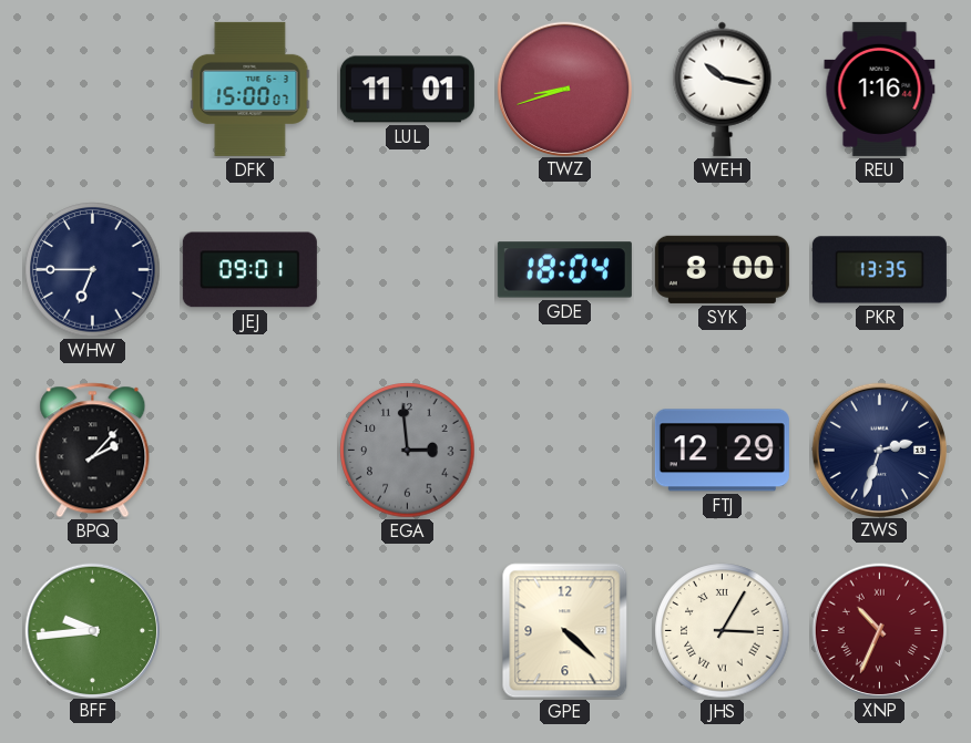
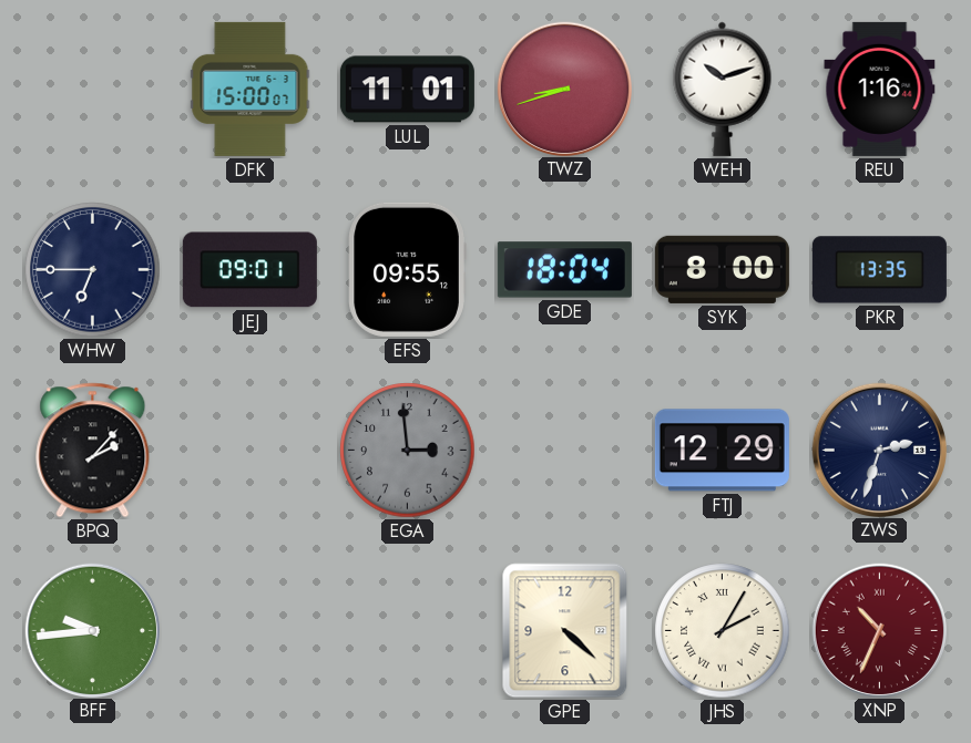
WEH: 10:17 -> 10:12 (723, 89)
EFS: none -> 09:55 (407, 269)
JHS: 3:05 -> 2:05 (723, 631)
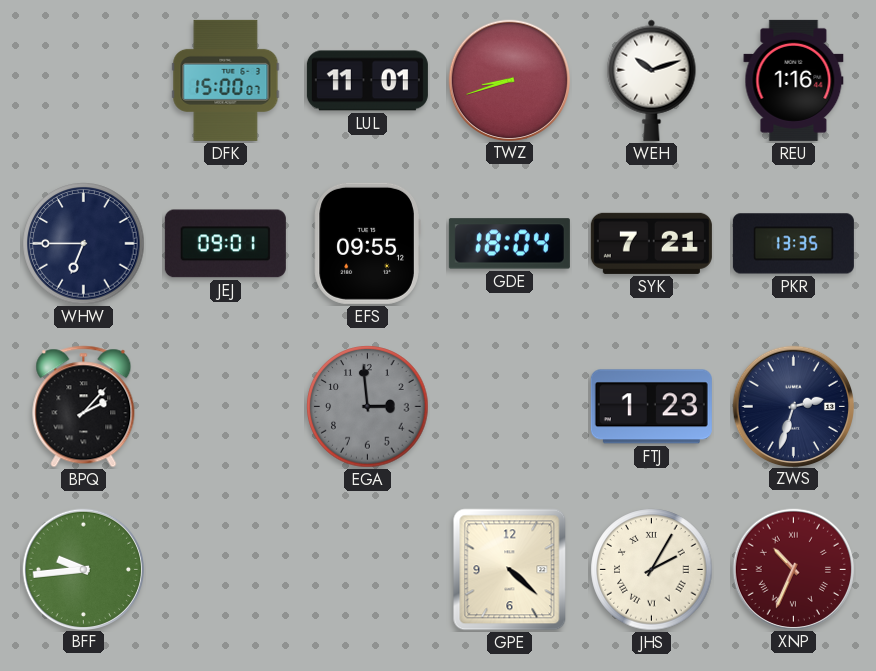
SYK: 8:00 -> 7:21 (651, 243)
FTJ: 12:29 -> 1:23 (651, 407)
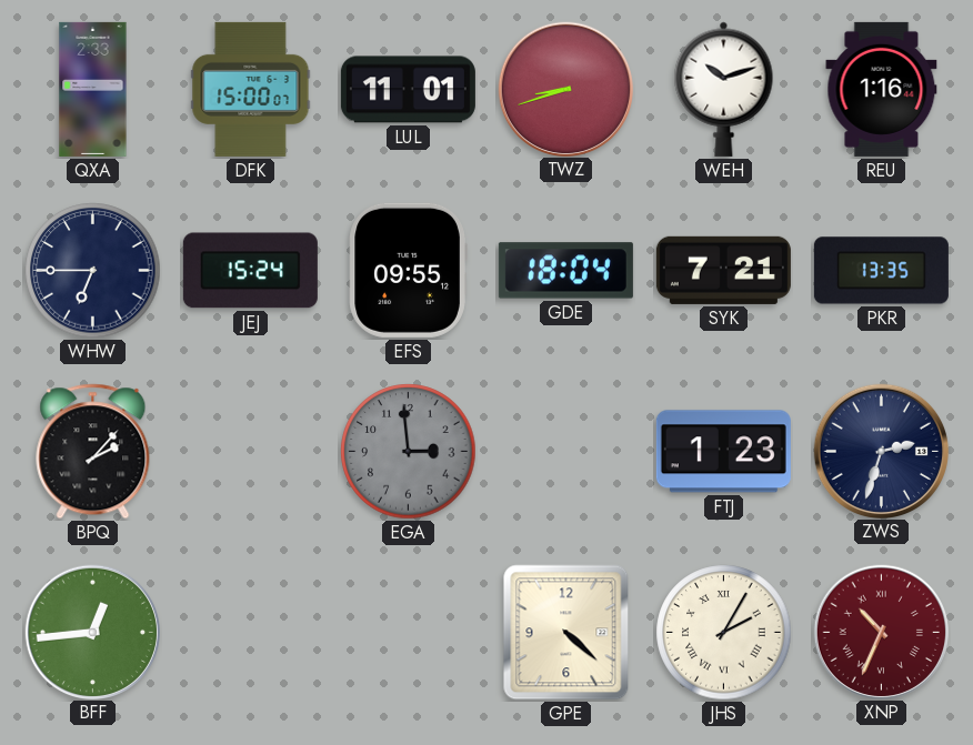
QXA: none -> 2:33 (93, 89)
JEJ: 09:01 -> 15:24 (250, 271)
BFF: 9:44 -> 12:44 (92, 632)
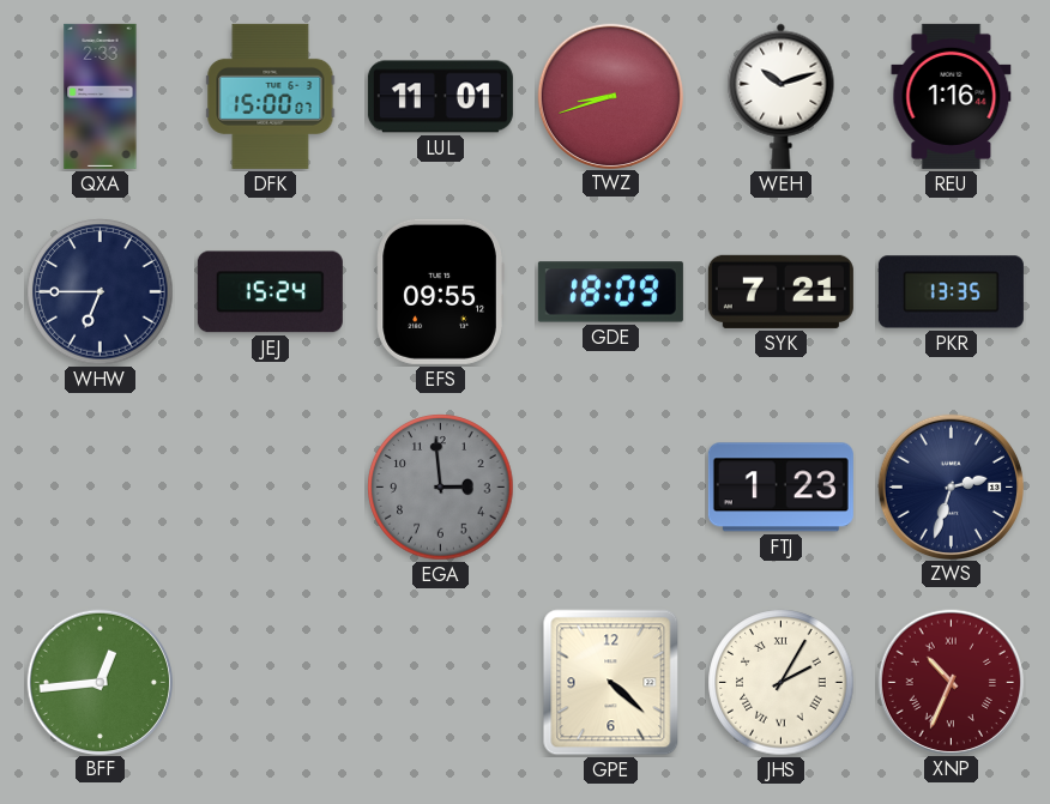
GDE: 18:04 -> 18:09 (610, 292)
BPQ: 2:07 -> none (93, 452)
